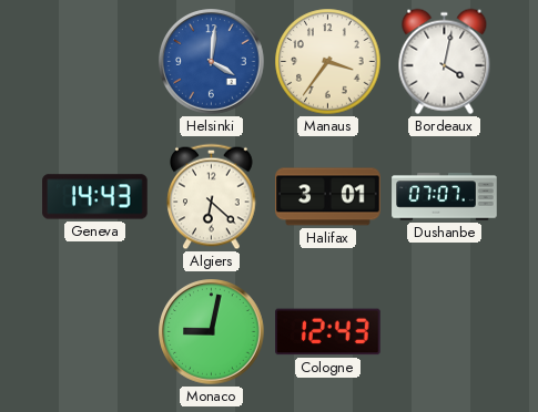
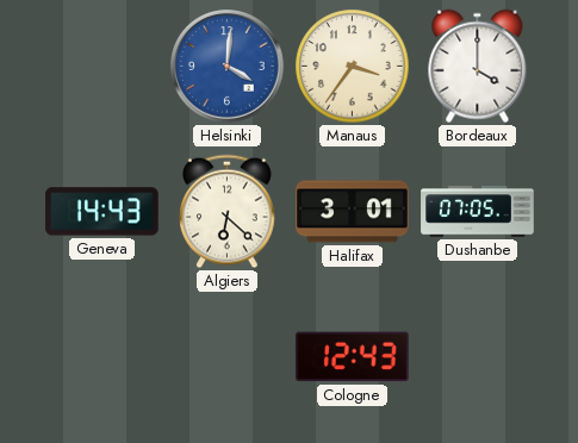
Bordeaux: 4:02 -> 4:00 (478, 67)
Dushanbe: 07:07 -> 07:05 (478, 212)
Monaco: 9:02 -> none (212, 332)
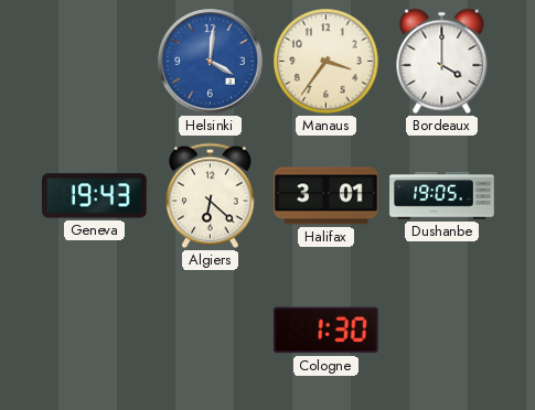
Geneva: 14:43 -> 19:43 (95, 196)
Dushanbe: 07:05 -> 19:05 (442, 196)
Cologne: 12:43 -> 1:30 (327, 331)
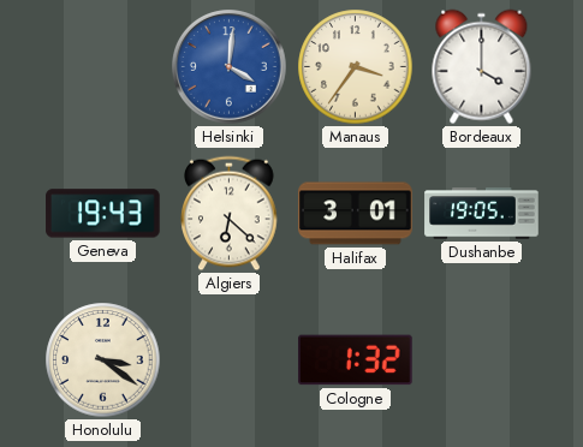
Honolulu: none -> 3:21 (103, 360)
Cologne: 1:30 -> 1:32 (356, 360)
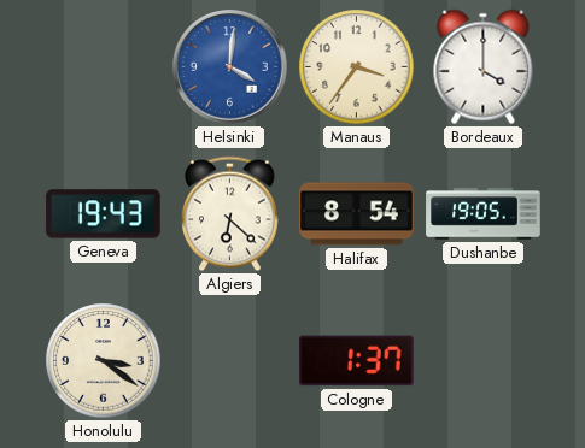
Halifax: 3:01 -> 8:54 (357, 214)
Cologne: 1:32 -> 1:37 (357, 361)
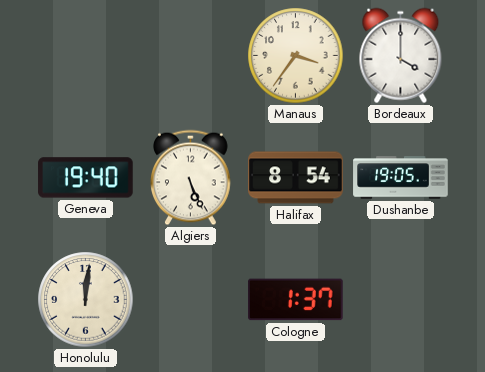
Helsinki: 4:01 -> none (230, 67)
Geneva: 19:43 -> 19:40 (86, 178)
Algiers: 6:22 -> 5:26 (191, 178)
Honolulu: 3:21 -> 12:01 (86, 300)
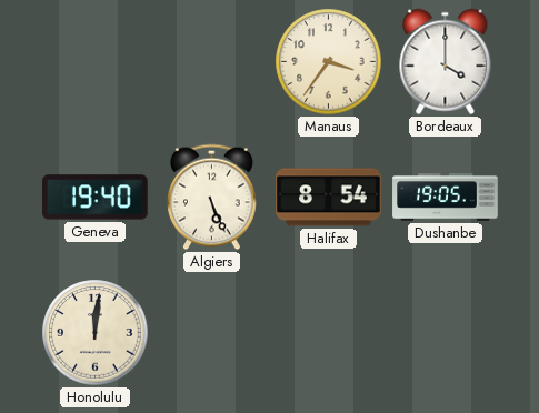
Cologne: 1:37 -> none (296, 300)
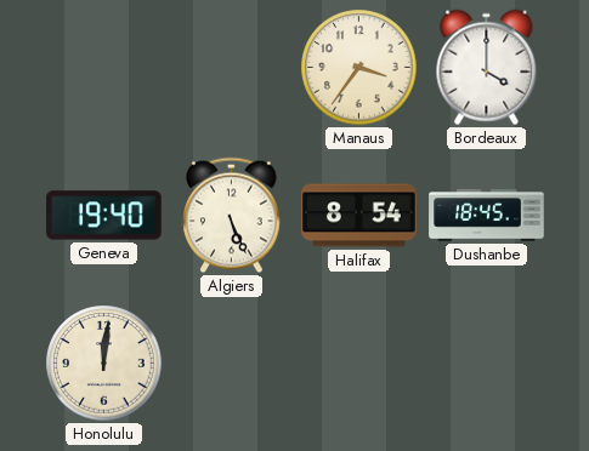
Dushanbe: 19:05 -> 18:45 (487, 216)
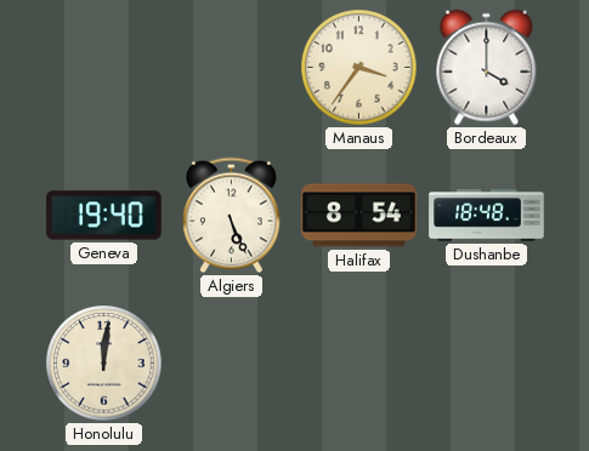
Dushanbe: 18:45 -> 18:48 (487, 216)
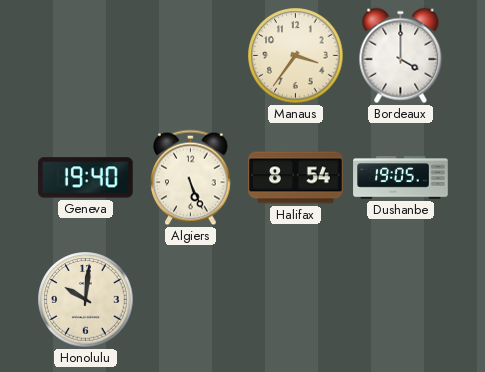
Dushanbe: 18:48 -> 19:05 (401, 178)
Honolulu: 12:01 -> 10:01 (86, 300)
